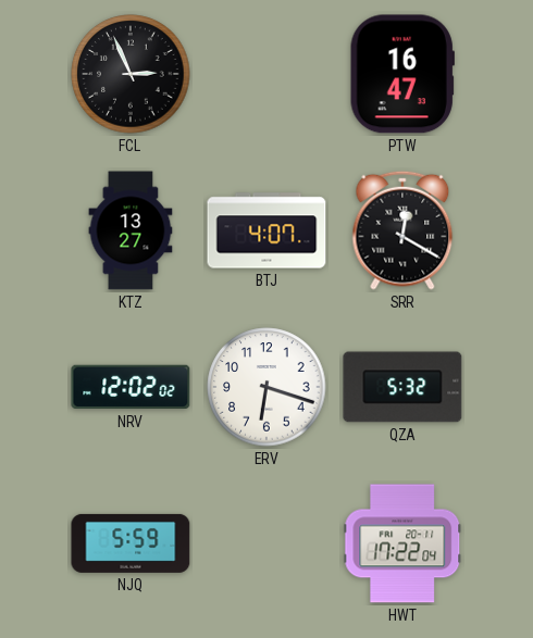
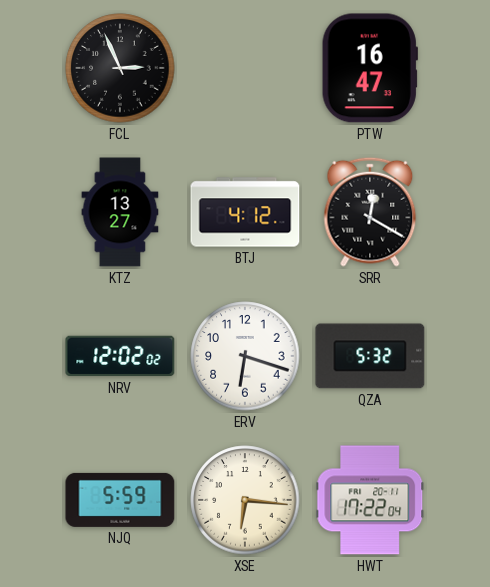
BTJ: 4:07 -> 4:12 (245, 212)
XSE: none -> 6:16 (245, 500)
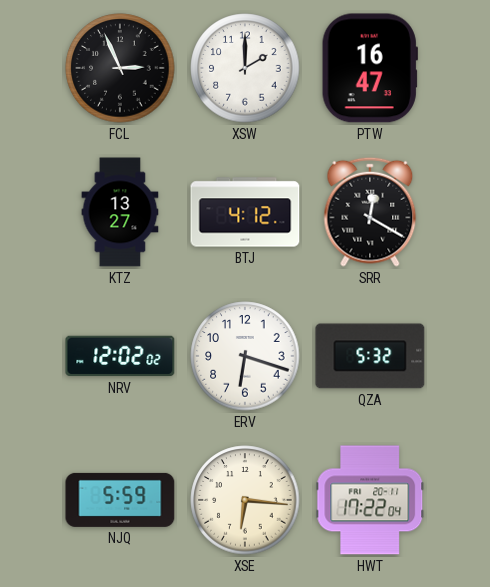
XSW: none -> 2:00 (245, 68)
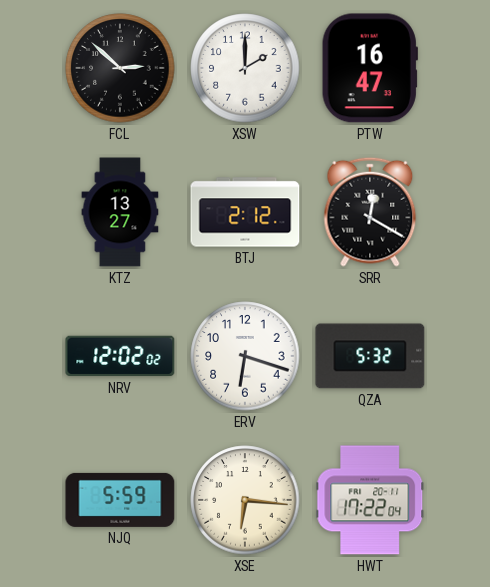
FCL: 2:56 -> 2:52 (120, 68)
BTJ: 4:12 -> 2:12 (245, 212)
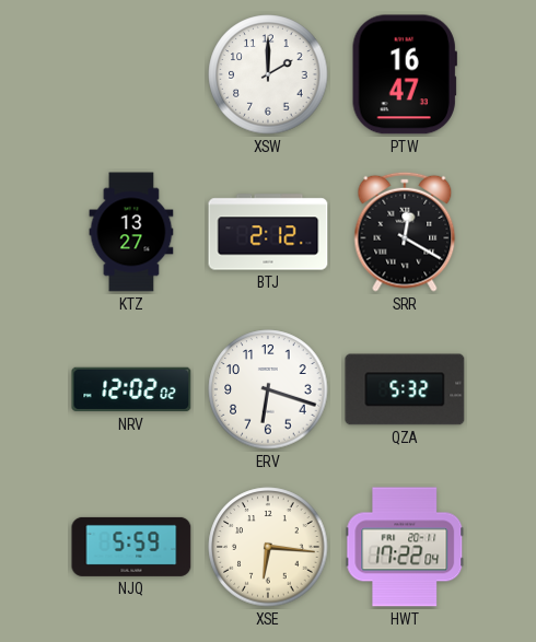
FCL: 2:52 -> none (120, 68)
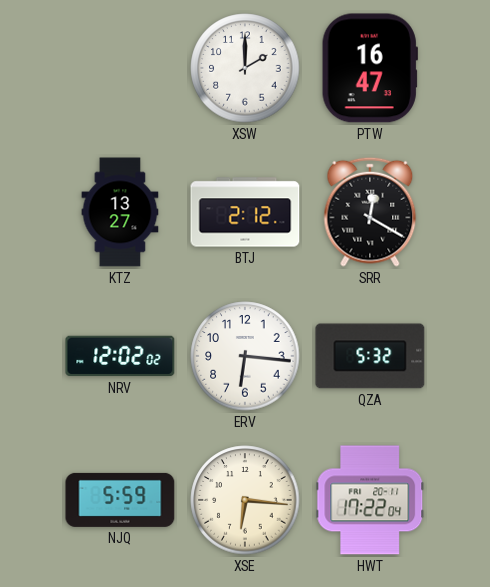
ERV: 6:18 -> 6:16 (245, 356)
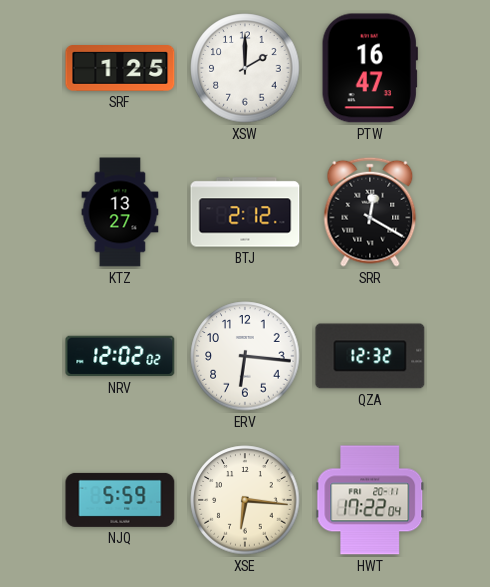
SRF: none -> 1:25 (120, 69)
QZA: 5:32 -> 12:32 (370, 356)
